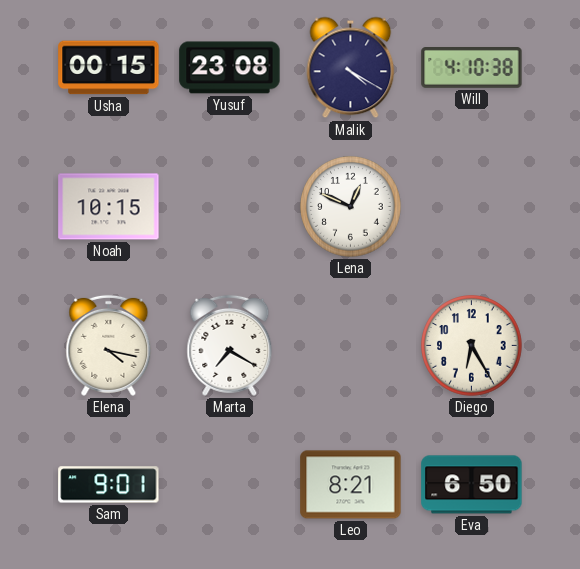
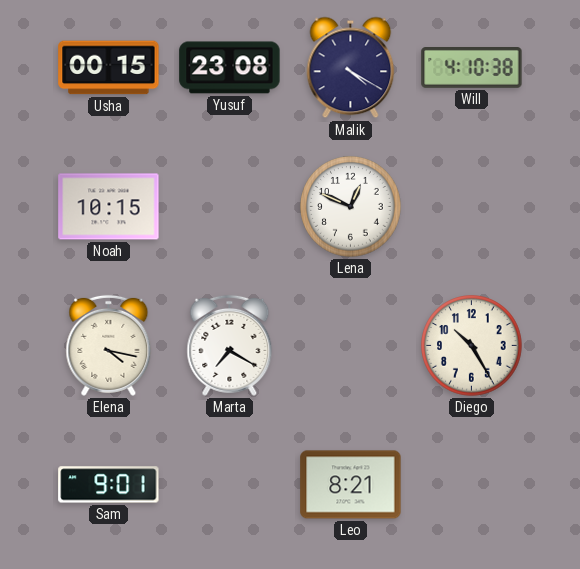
Diego: 6:25 -> 10:25 (472, 346)
Eva: 6:50 -> none (472, 485)
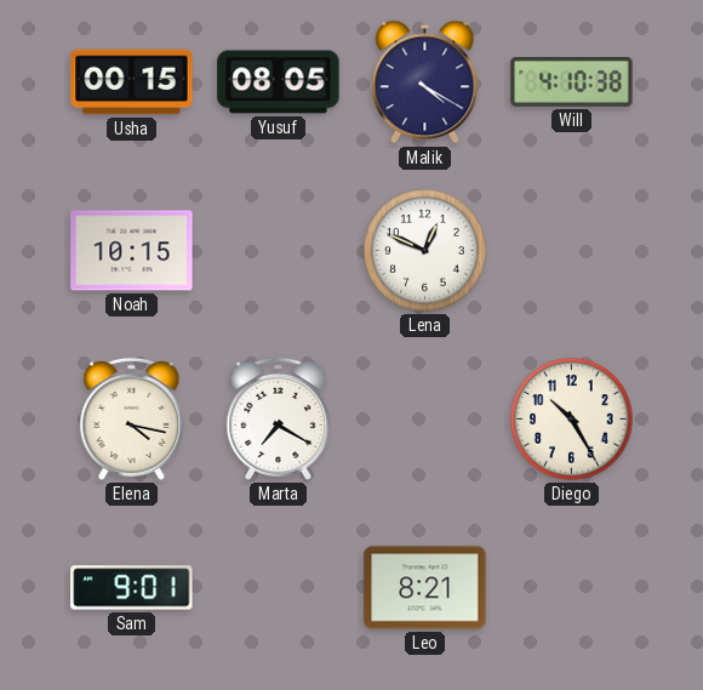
Yusuf: 23:08 -> 08:05 (279, 82)
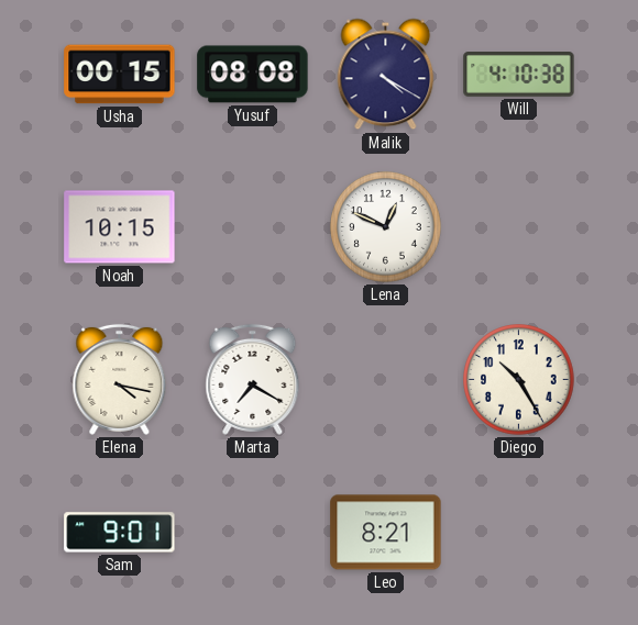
Yusuf: 08:05 -> 08:08 (253, 75)
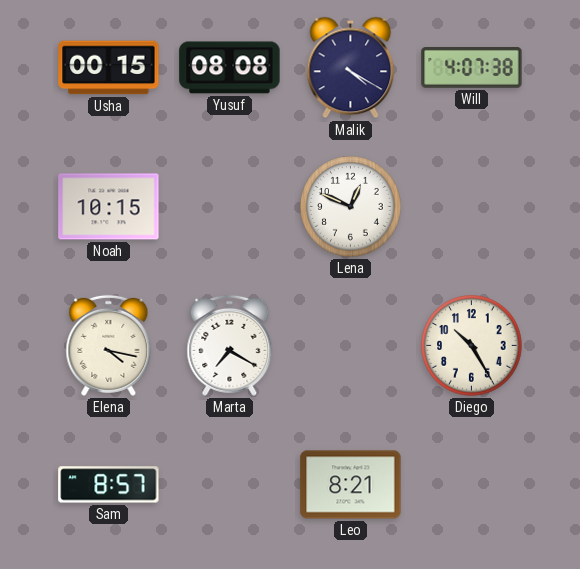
Will: 4:10 -> 4:07 (472, 68)
Sam: 9:01 -> 8:57 (109, 485)
